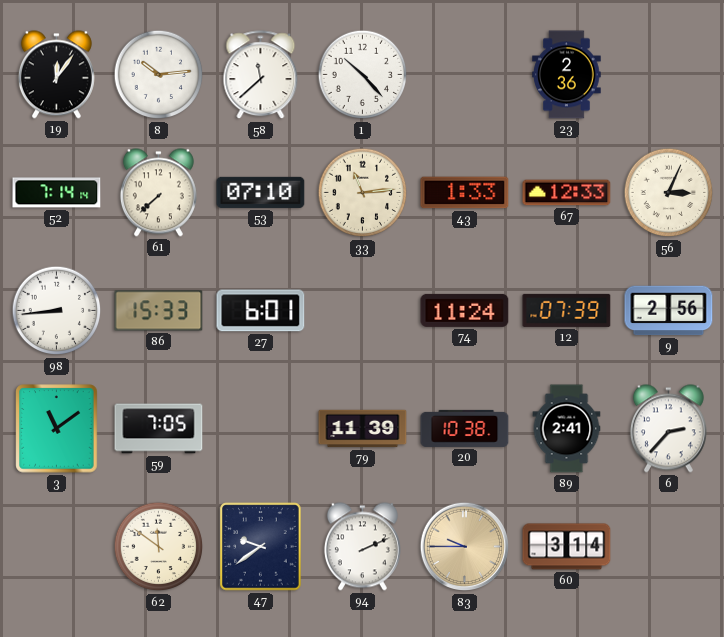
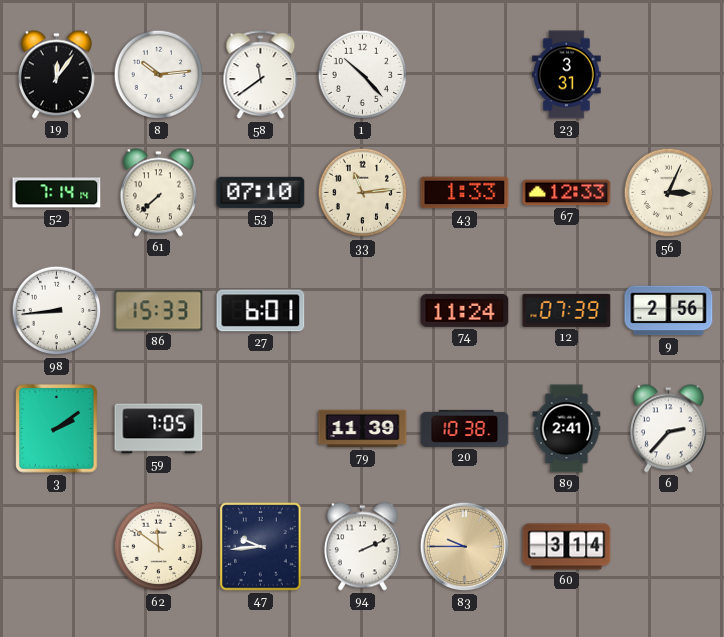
58: 11:38 -> 11:39 (261, 75)
23: 2:36 -> 3:31 (567, 75)
3: 11:09 -> 2:09 (57, 429)
47: 9:39 -> 9:44 (261, 547)
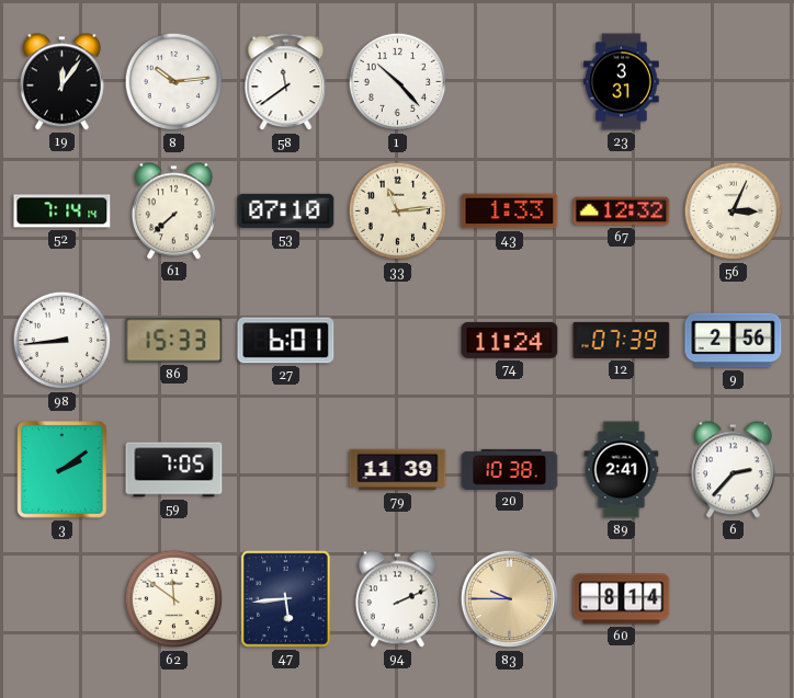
67: 12:33 -> 12:32 (622, 211)
47: 9:44 -> 5:44 (286, 599)
60: 3:14 -> 8:14 (622, 599)
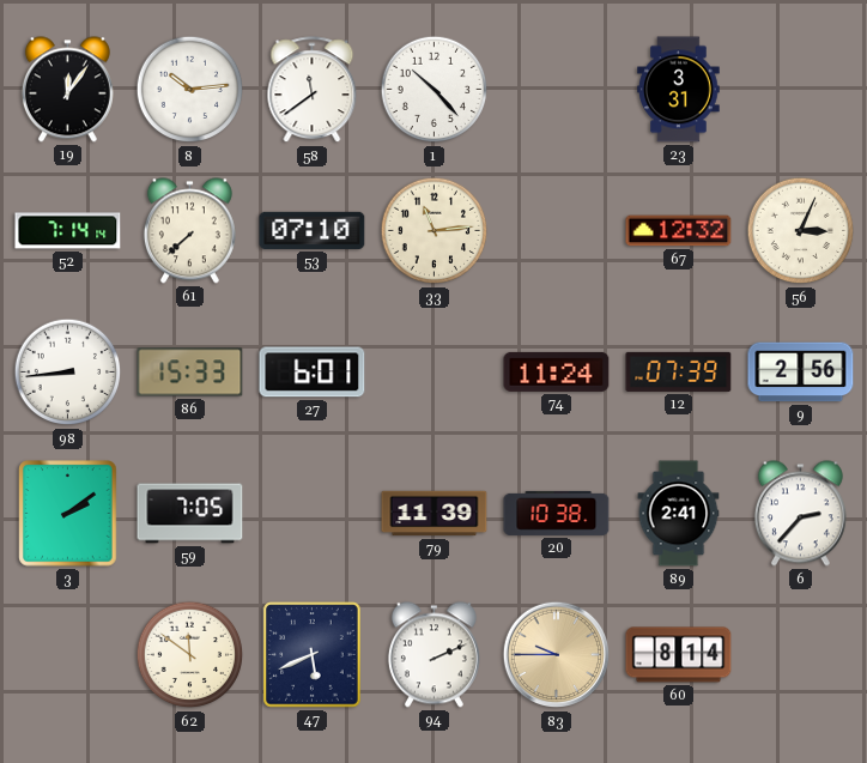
43: 1:33 -> none (510, 211)
47: 5:44 -> 5:41 (313, 655)
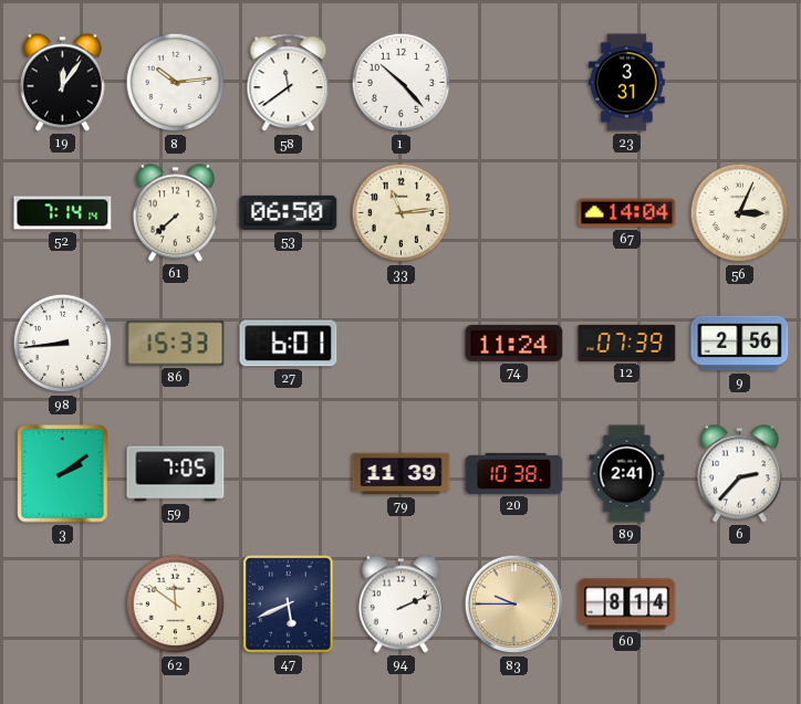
53: 07:10 -> 06:50 (289, 212)
67: 12:32 -> 14:04 (627, 213)
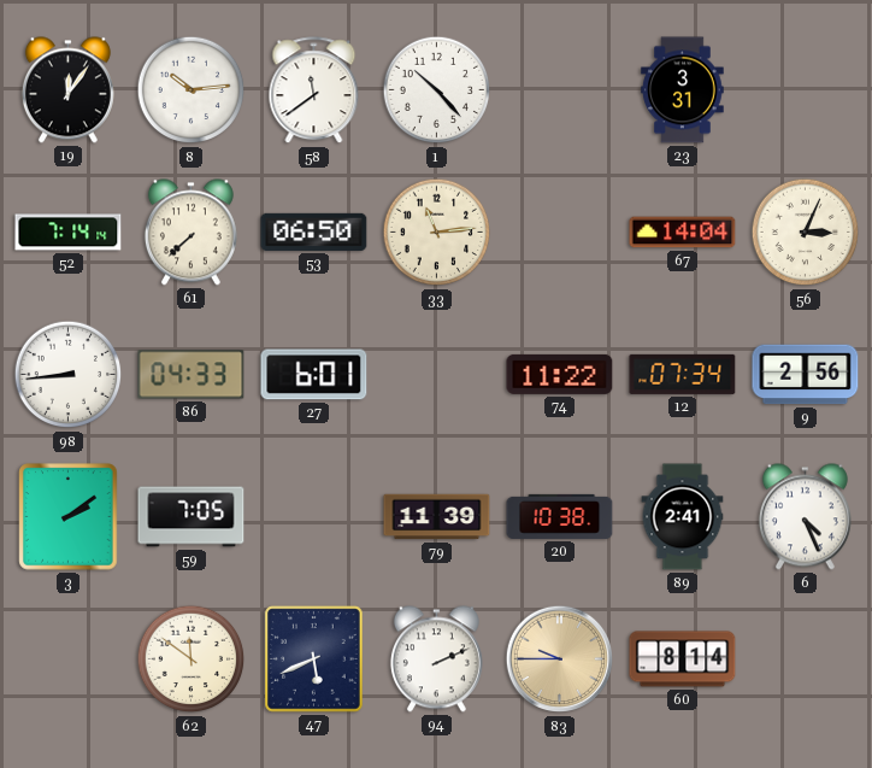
86: 15:33 -> 04:33 (192, 375)
74: 11:24 -> 11:22 (560, 374)
12: 07:39 -> 07:34 (683, 374)
6: 2:37 -> 4:26 (805, 517)
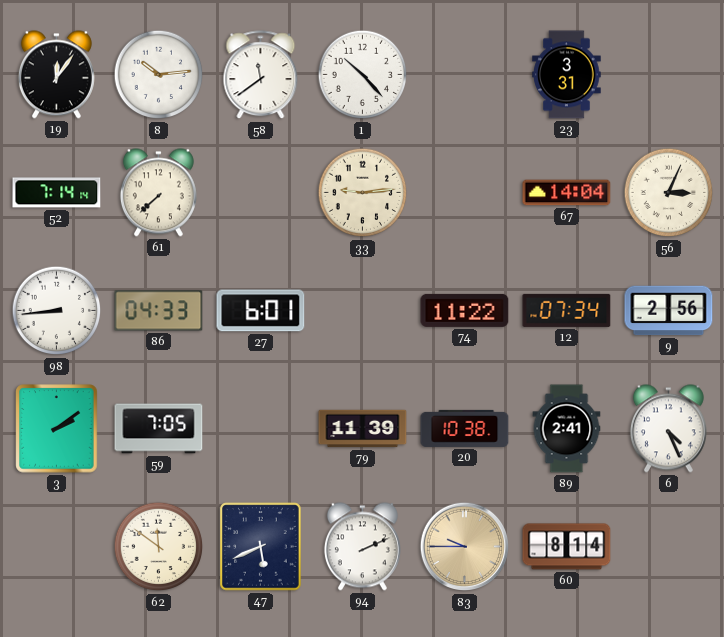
53: 06:50 -> none (314, 231)
33: 11:14 -> 9:14 (363, 193)
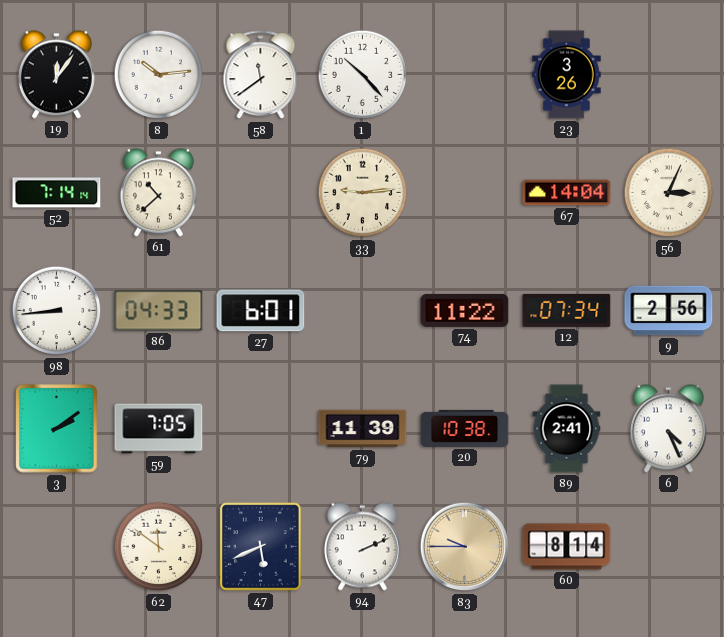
23: 3:31 -> 3:26 (567, 75)
61: 7:38 -> 10:38 (158, 193)
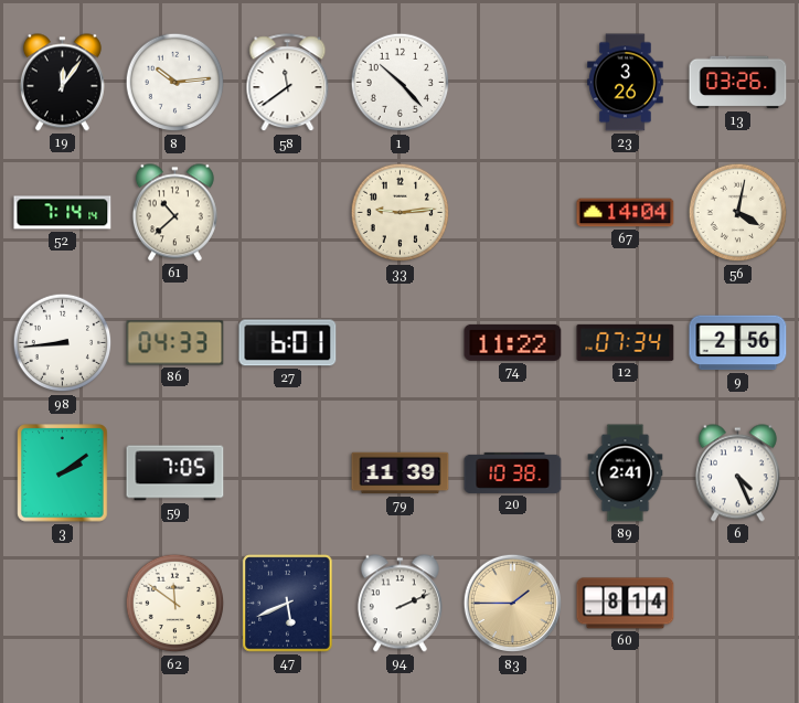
13: none -> 03:26 (738, 83)
56: 3:04 -> 4:02 (738, 213)
83: 9:45 -> 1:45 (513, 604)
